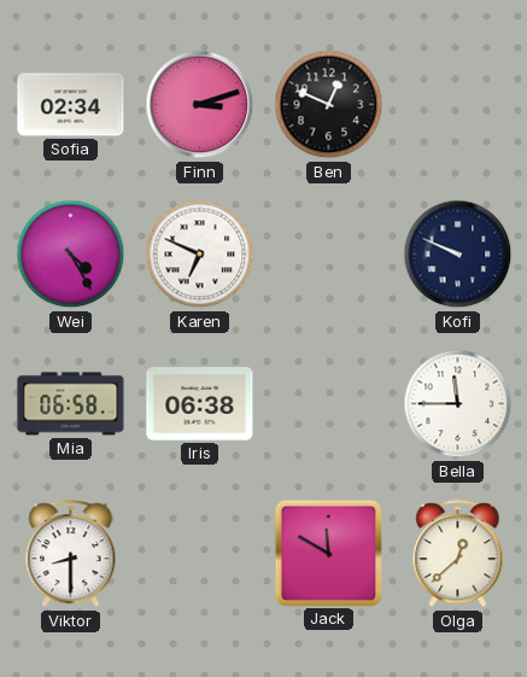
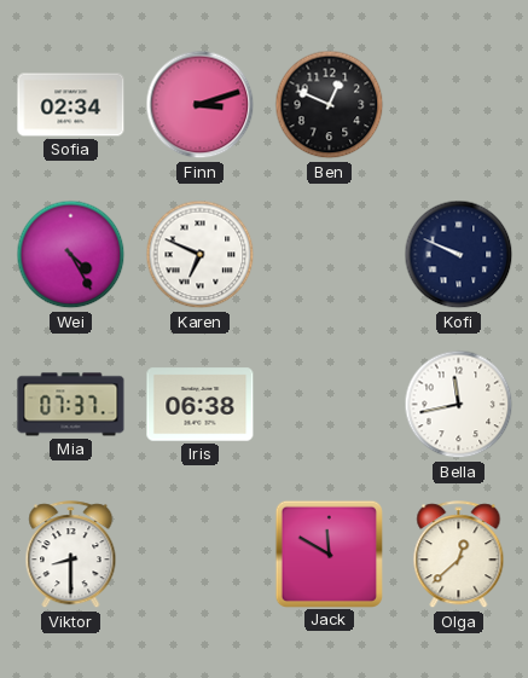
Mia: 06:58 -> 07:37 (71, 405)
Bella: 11:45 -> 11:43 (459, 405)
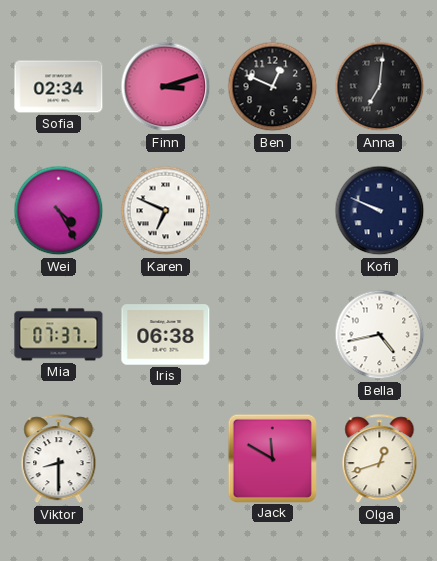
Anna: none -> 7:01 (380, 87)
Bella: 11:43 -> 4:43 (380, 335)
Olga: 12:38 -> 12:42 (380, 459)
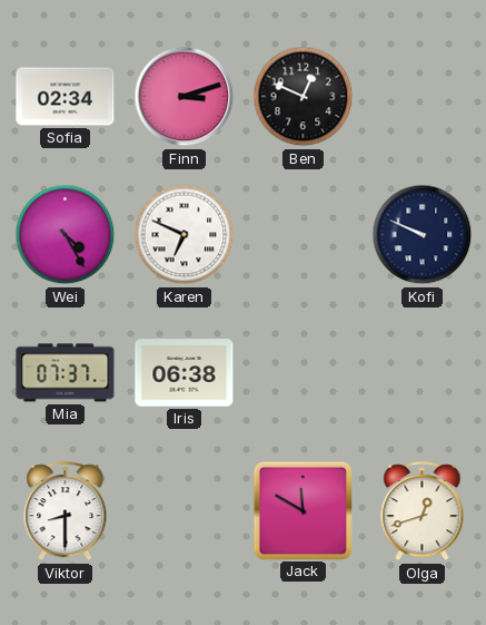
Anna: 7:01 -> none (380, 87)
Bella: 4:43 -> none (380, 335)
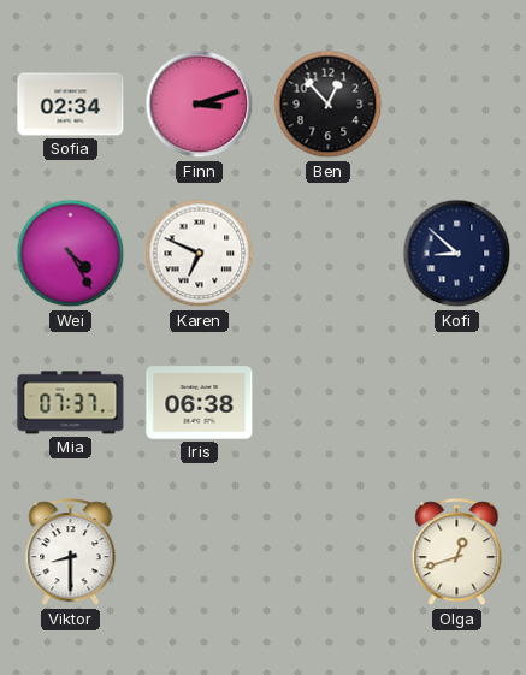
Ben: 12:49 -> 12:53 (329, 105)
Kofi: 9:49 -> 8:52 (457, 254)
Jack: 11:50 -> none (302, 510)
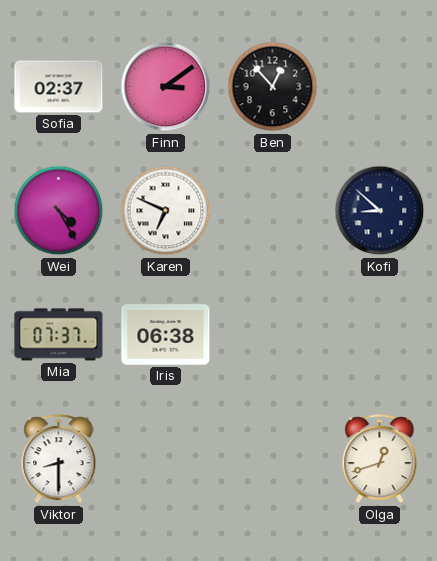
Sofia: 02:34 -> 02:37 (59, 87)
Finn: 3:12 -> 3:09 (166, 87)
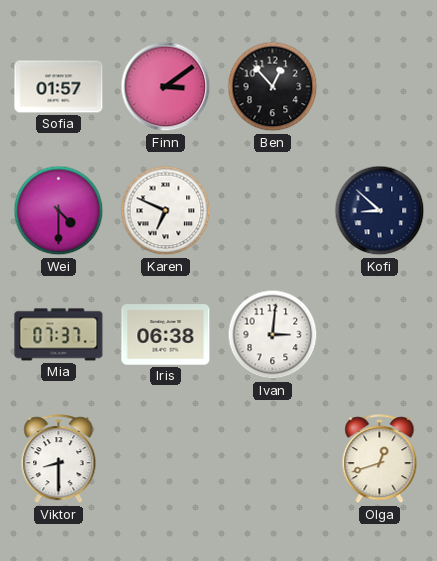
Sofia: 02:37 -> 01:57 (59, 87)
Wei: 4:25 -> 4:30 (59, 211)
Ivan: none -> 3:01 (273, 335)
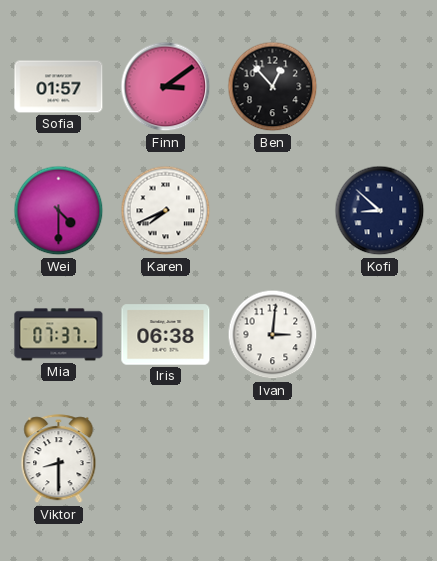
Karen: 6:49 -> 7:41 (166, 211)
Olga: 12:42 -> none (380, 459)
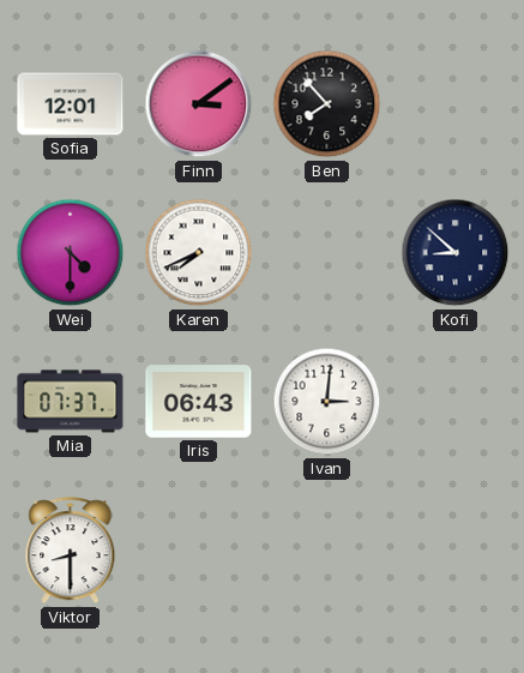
Sofia: 01:57 -> 12:01 (71, 104)
Ben: 12:53 -> 7:53 (327, 104)
Iris: 06:38 -> 06:43 (199, 402)
